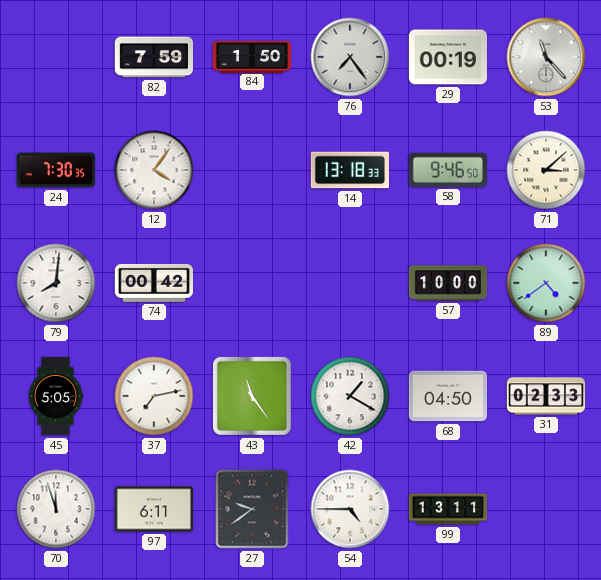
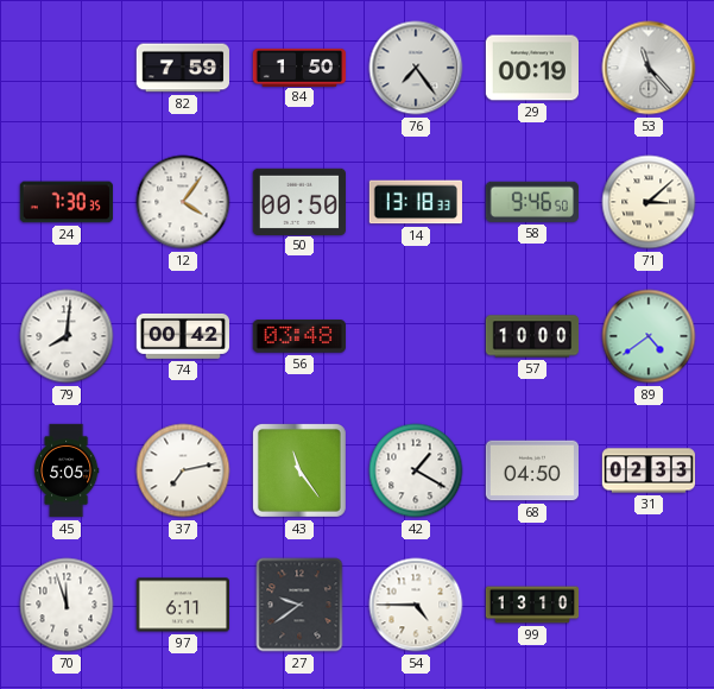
50: none -> 00:50 (298, 201)
56: none -> 03:48 (298, 336)
99: 13:11 -> 13:10 (532, 605)
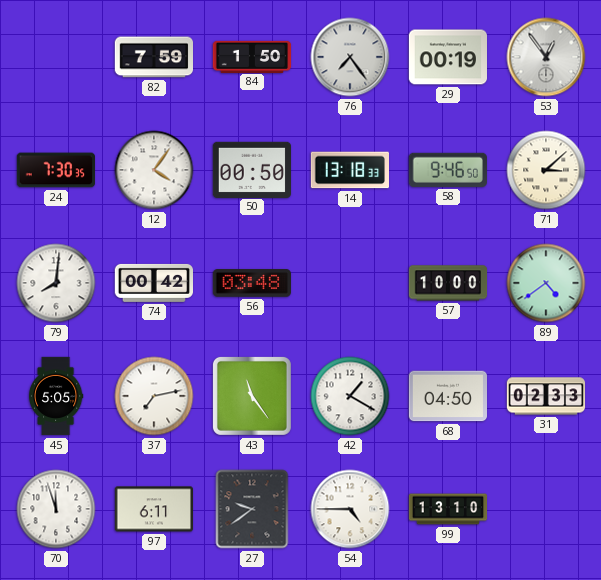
53: 11:23 -> 12:54 (546, 57)
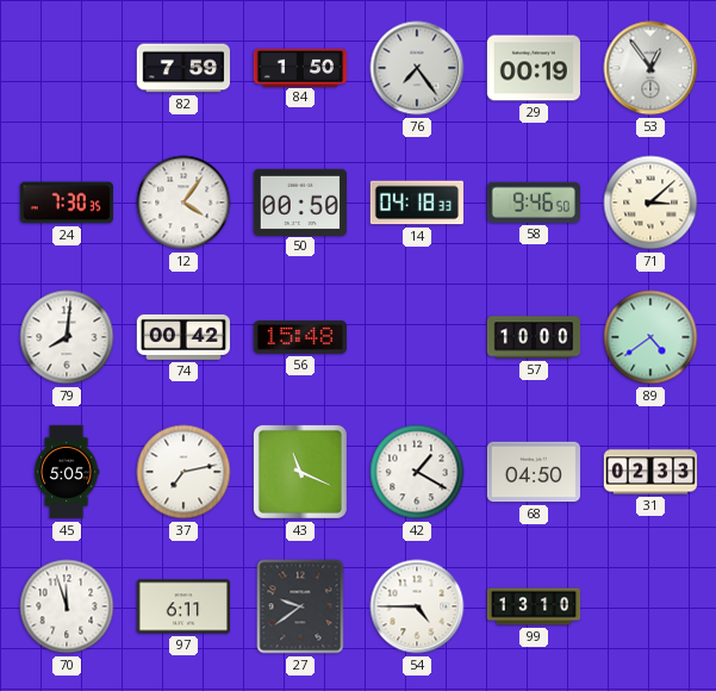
14: 13:18 -> 04:18 (416, 203)
56: 03:48 -> 15:48 (299, 337)
43: 11:24 -> 11:19 (300, 472)
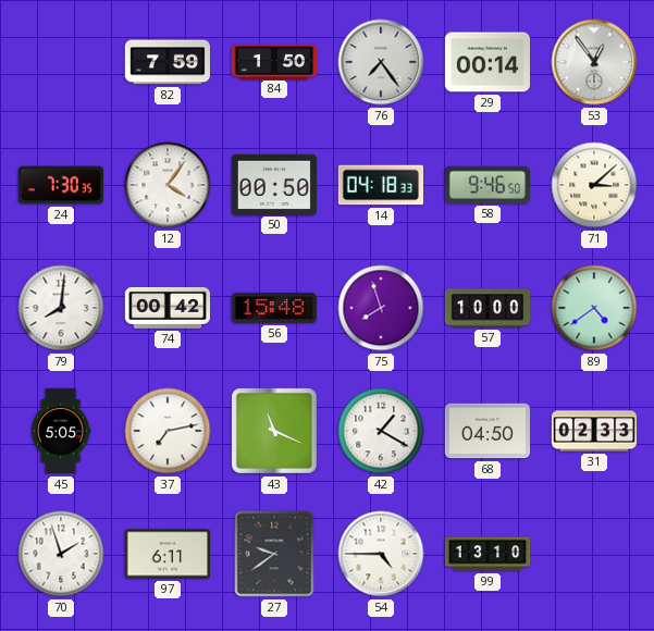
29: 00:19 -> 00:14 (486, 62)
75: none -> 7:57 (381, 308)
70: 11:57 -> 1:57 (61, 554)
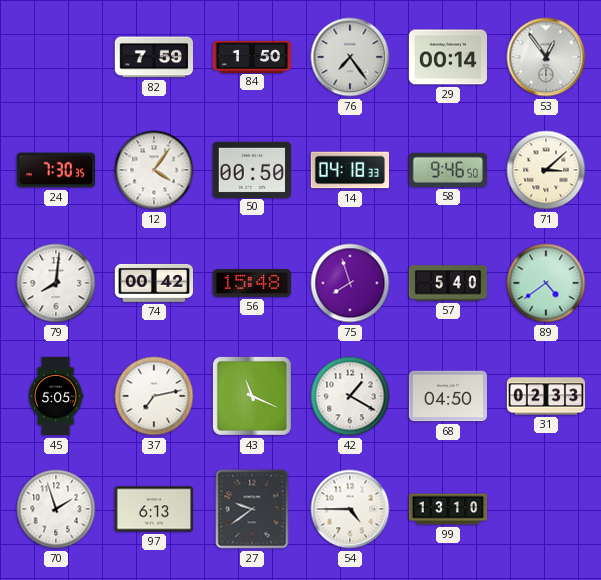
57: 10:00 -> 5:40 (448, 283)
97: 6:11 -> 6:13 (153, 509)
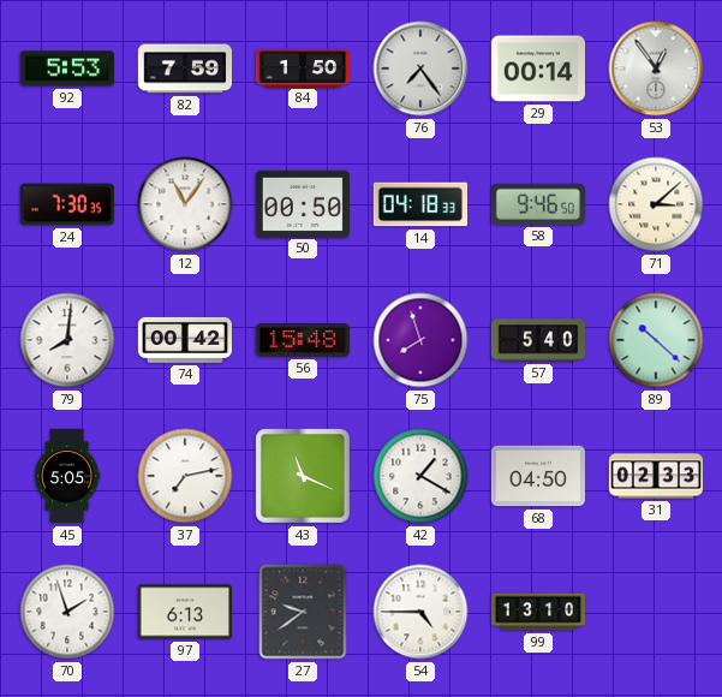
92: none -> 5:53 (66, 68)
12: 4:06 -> 11:06 (185, 204)
89: 4:39 -> 10:22 (656, 340)
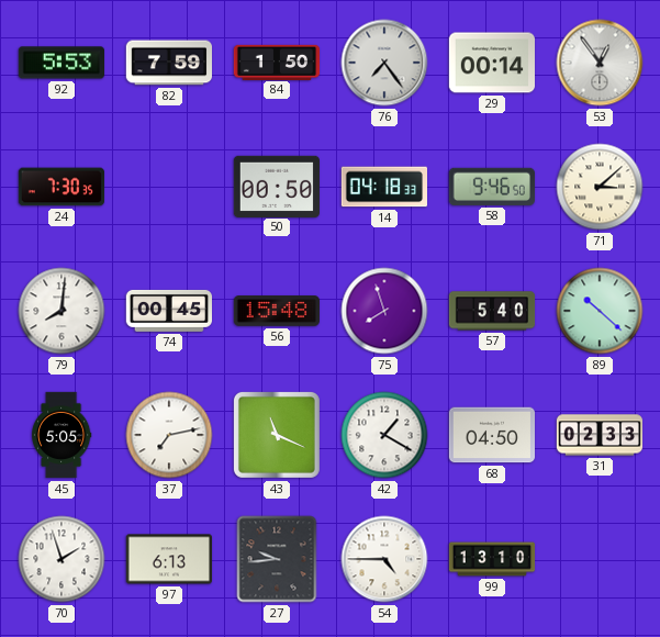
12: 11:06 -> none (185, 204)
74: 00:42 -> 00:45 (168, 311)
27: 9:39 -> 9:44 (277, 559)
